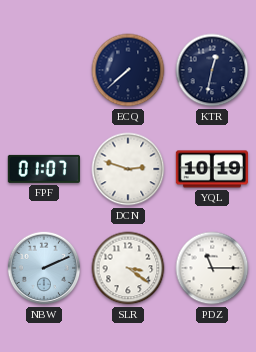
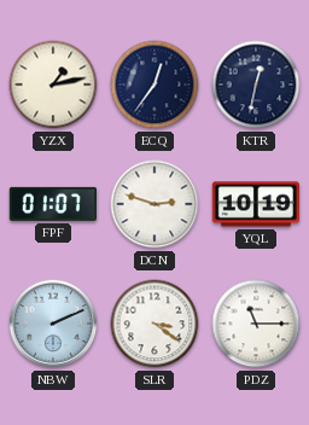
YZX: none -> 1:13 (53, 85)
ECQ: 7:38 -> 12:36 (154, 85)
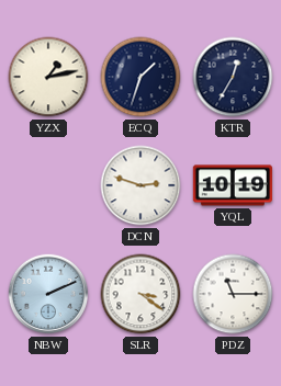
ECQ: 12:36 -> 1:33 (140, 77)
KTR: 12:32 -> 12:35 (233, 77)
FPF: 01:07 -> none (53, 204)
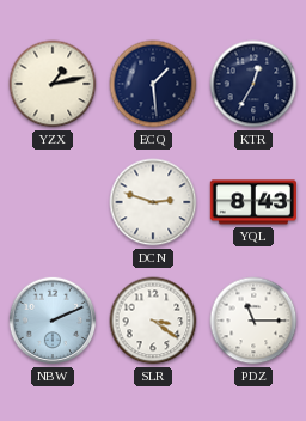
ECQ: 1:33 -> 1:29 (153, 84)
YQL: 10:19 -> 8:43 (253, 202)
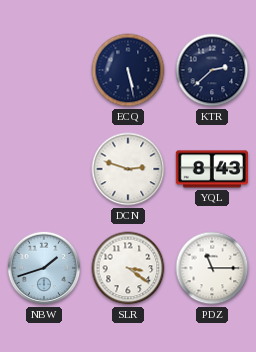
YZX: 1:13 -> none (53, 84)
ECQ: 1:29 -> 5:28 (128, 70)
KTR: 12:35 -> 2:38 (212, 70)
NBW: 2:11 -> 1:42 (44, 268)
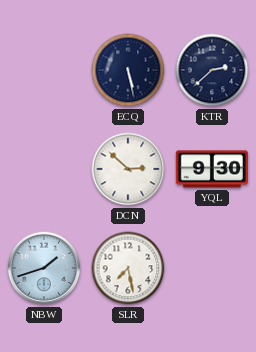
DCN: 2:48 -> 2:52 (128, 169)
YQL: 8:43 -> 9:30 (212, 169)
SLR: 3:21 -> 7:28 (128, 268)
PDZ: 11:15 -> none (212, 268)
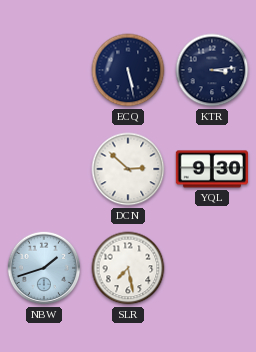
KTR: 2:38 -> 3:14 (212, 70)
